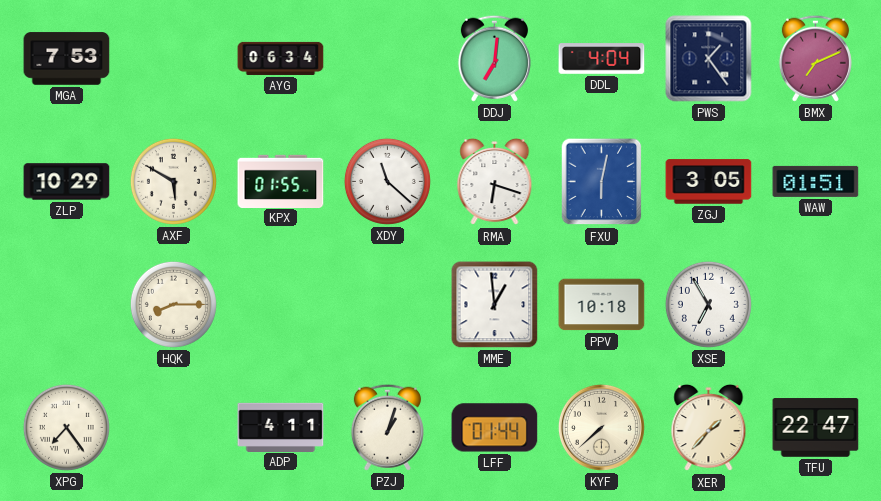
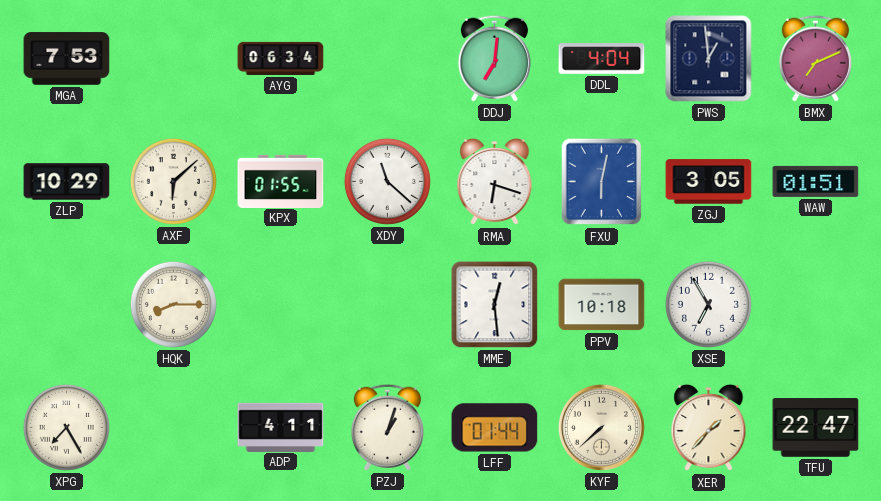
PWS: 1:24 -> 12:59 (709, 59)
AXF: 5:50 -> 6:08 (173, 181)
MME: 12:59 -> 12:29 (495, 305)
XPG: 7:24 -> 7:25 (66, 427)
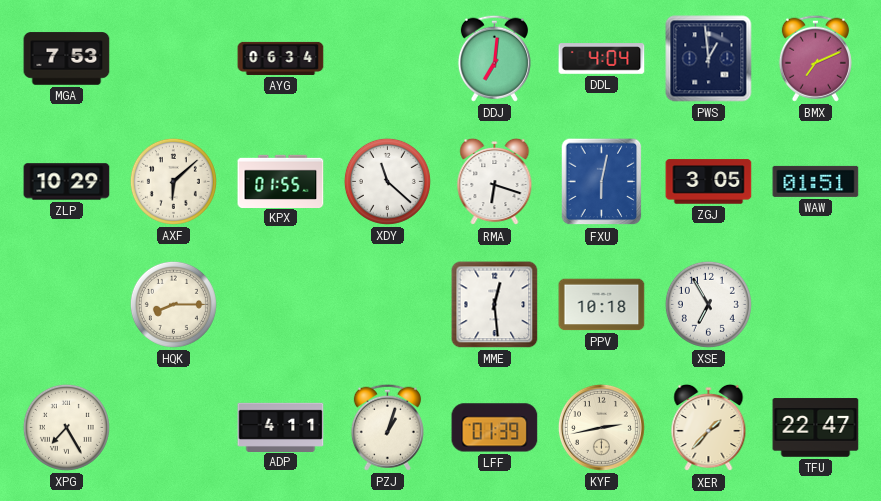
LFF: 01:44 -> 01:39 (495, 428)
KYF: 7:38 -> 2:43 (601, 427)
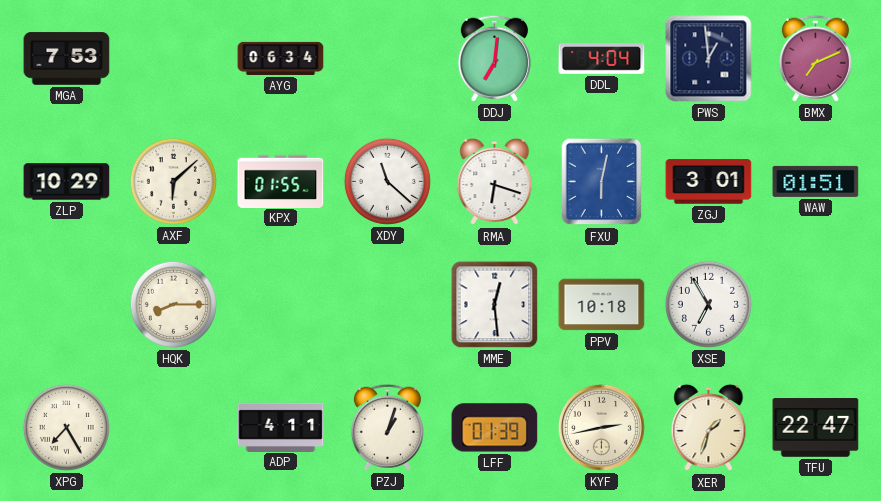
ZGJ: 3:05 -> 3:01 (709, 182)
XER: 1:37 -> 1:33 (709, 428)
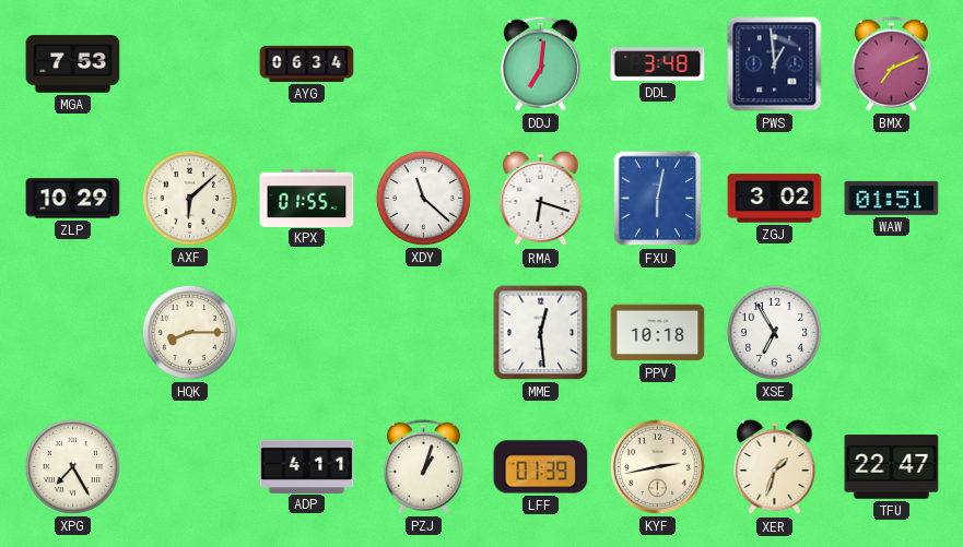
DDL: 4:04 -> 3:48 (658, 64)
ZGJ: 3:01 -> 3:02 (775, 199)
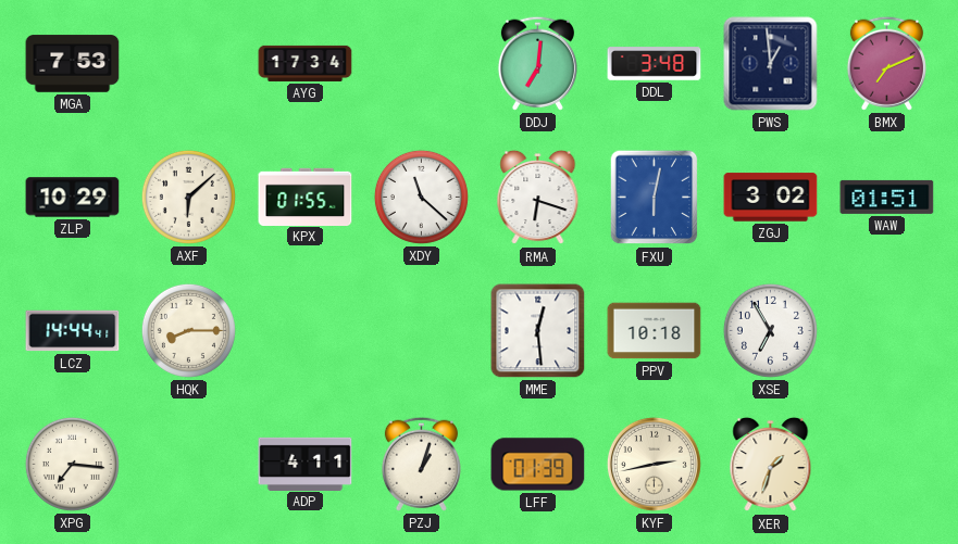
AYG: 06:34 -> 17:34 (306, 63)
LCZ: none -> 14:44 (73, 331)
XPG: 7:25 -> 7:16 (72, 464)
TFU: 22:47 -> none (892, 467)
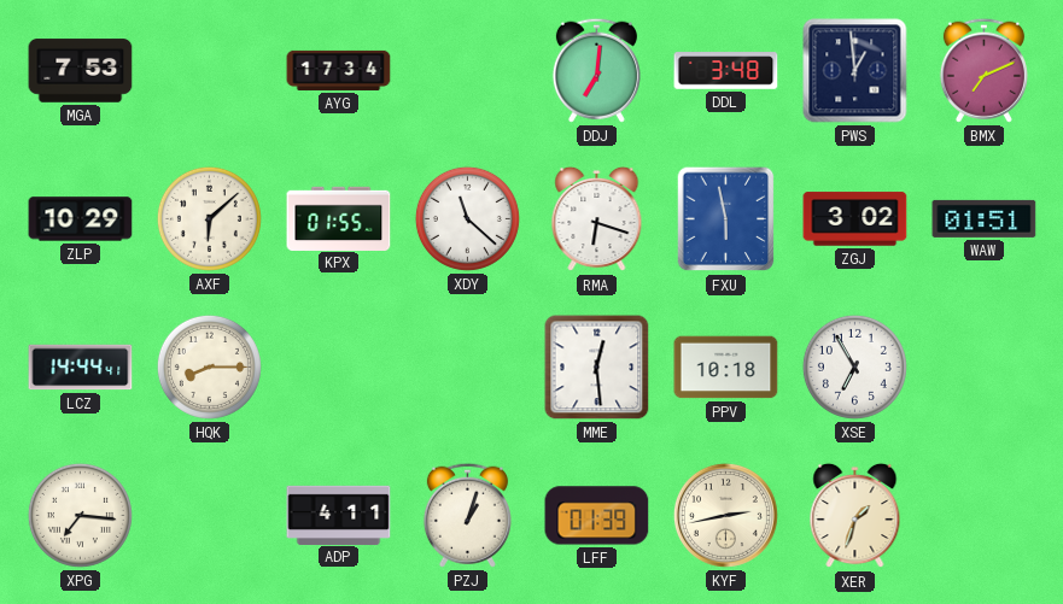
FXU: 6:02 -> 5:58 (726, 219)
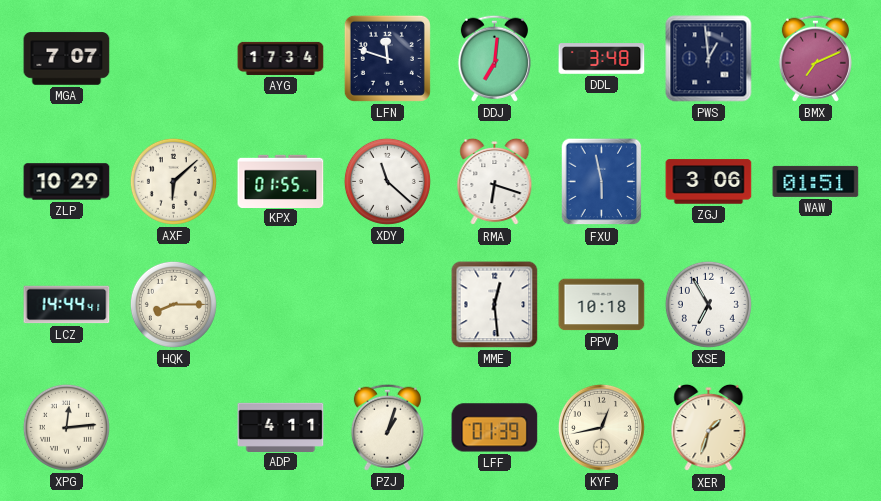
MGA: 7:53 -> 7:07 (67, 59)
LFN: none -> 11:48 (387, 58)
ZGJ: 3:02 -> 3:06 (709, 182)
XPG: 7:16 -> 12:14 (66, 427)
KYF: 2:43 -> 12:43 (601, 427)
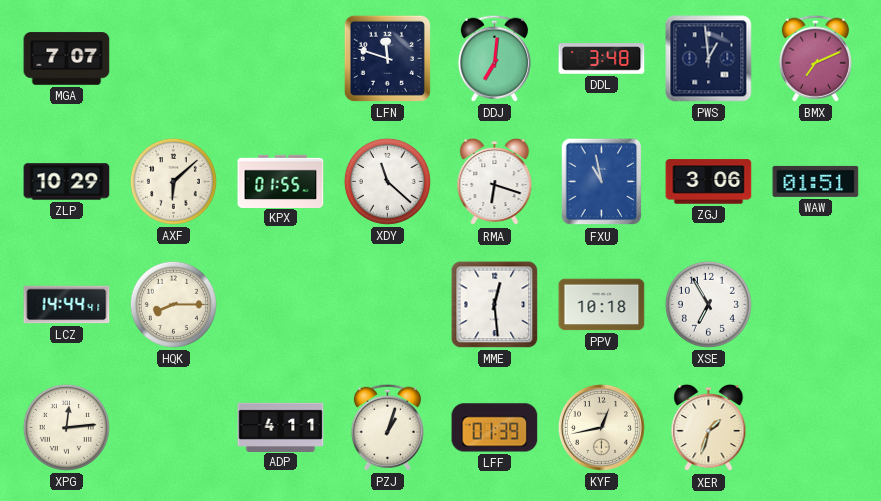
AYG: 17:34 -> none (281, 58)
FXU: 5:58 -> 10:58 (602, 182)
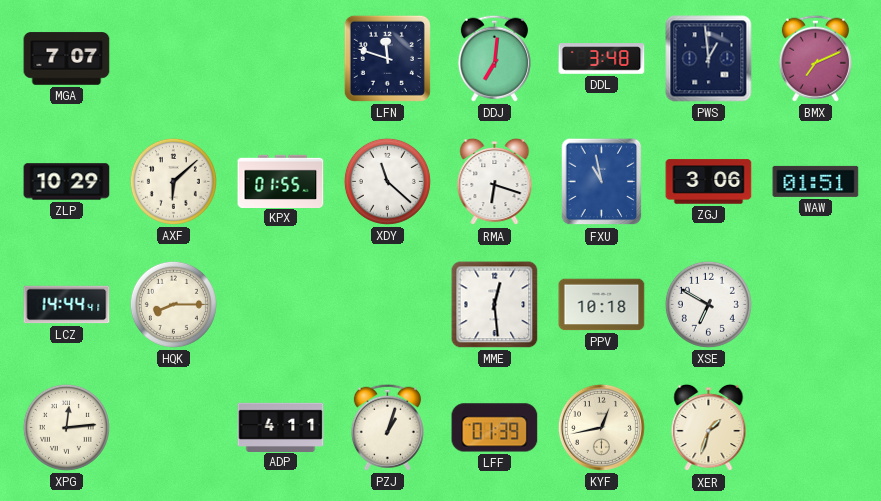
XSE: 6:55 -> 6:50 (708, 304)
